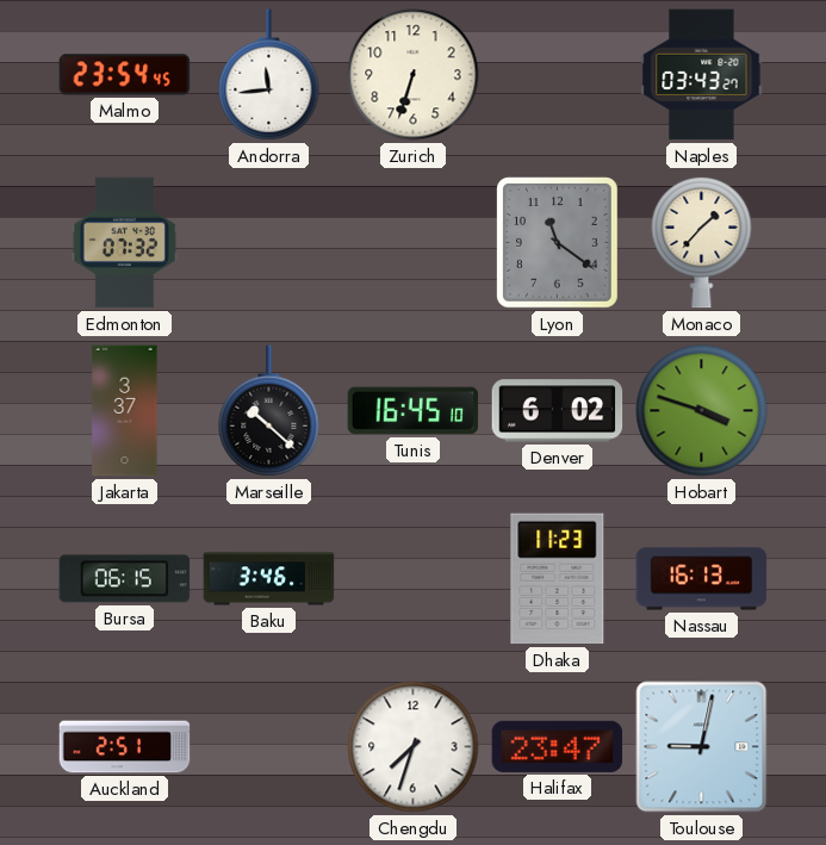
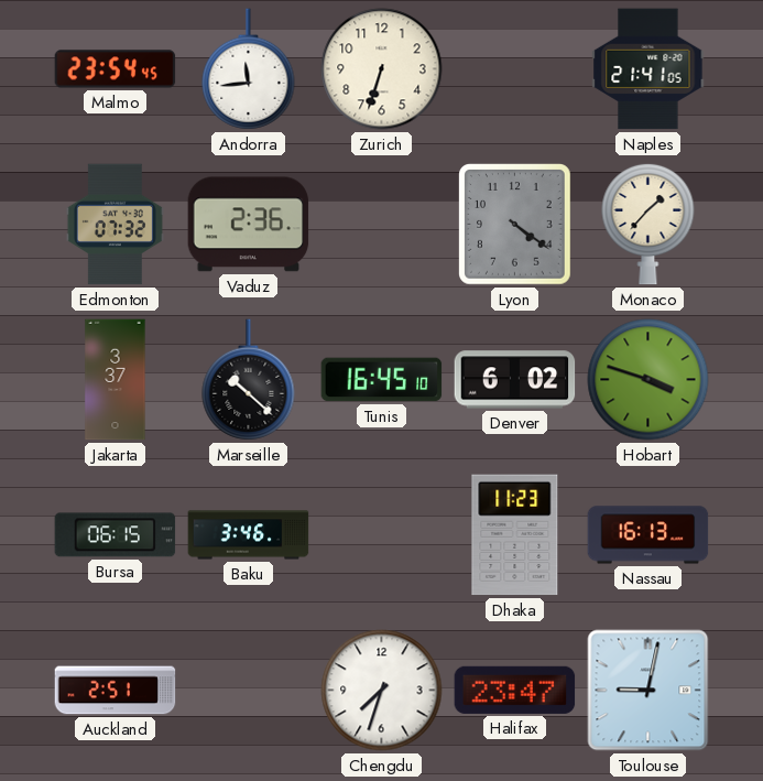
Naples: 03:43 -> 21:41 (648, 69)
Vaduz: none -> 2:36 (249, 225)
Lyon: 11:21 -> 4:21 (515, 225)
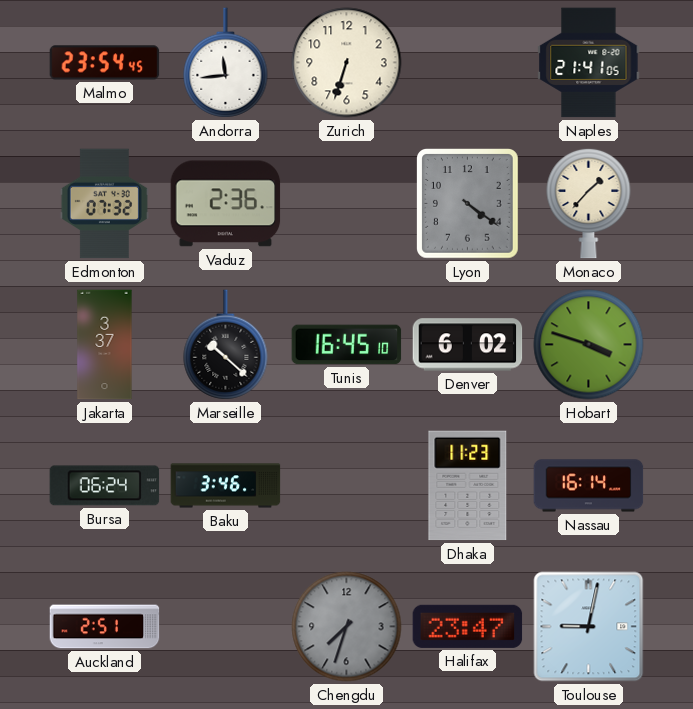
Bursa: 06:15 -> 06:24 (105, 486)
Nassau: 16:13 -> 16:14 (589, 486)
Chengdu dial: white -> grey (347, 627)
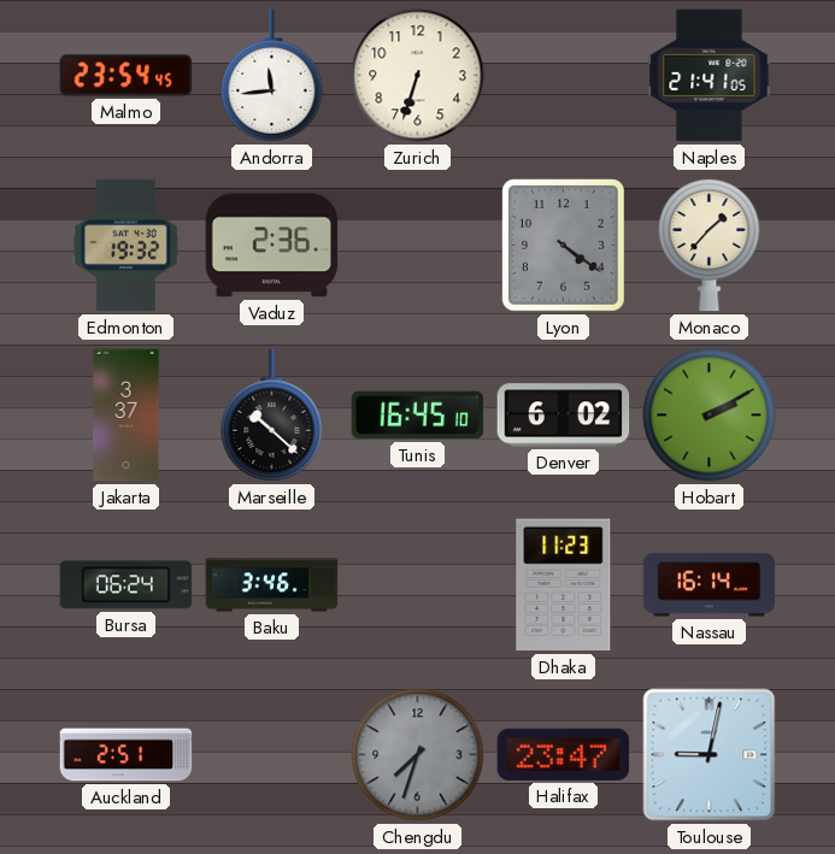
Edmonton: 07:32 -> 19:32 (125, 246)
Hobart: 3:48 -> 2:10 (710, 416)
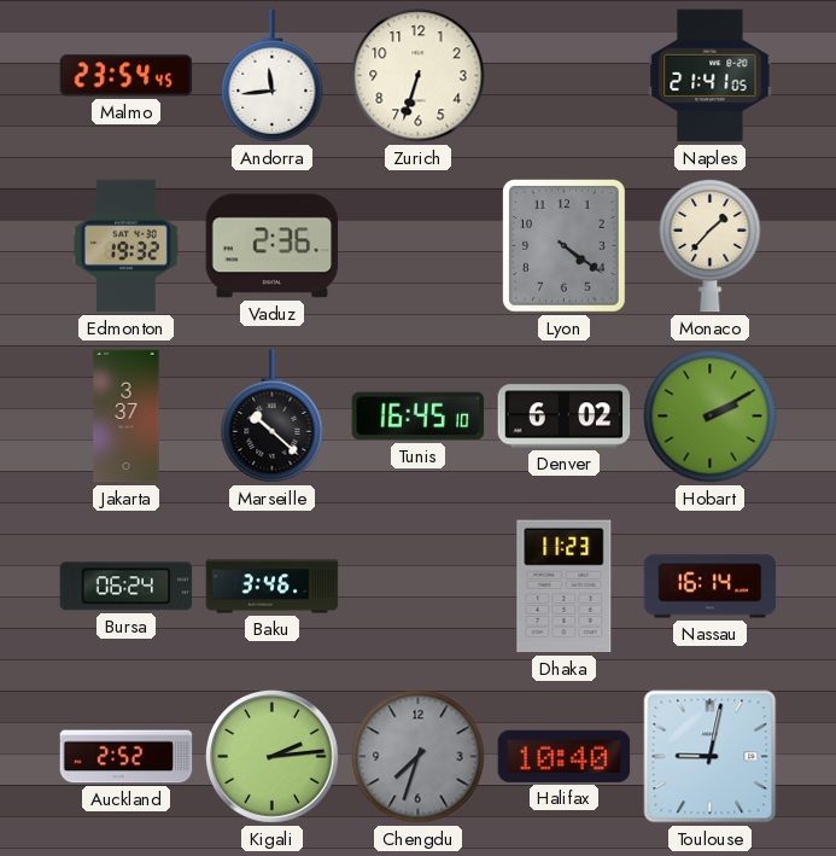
Auckland: 2:51 -> 2:52 (127, 757)
Kigali: none -> 2:14 (273, 757)
Halifax: 23:47 -> 10:40 (565, 756)
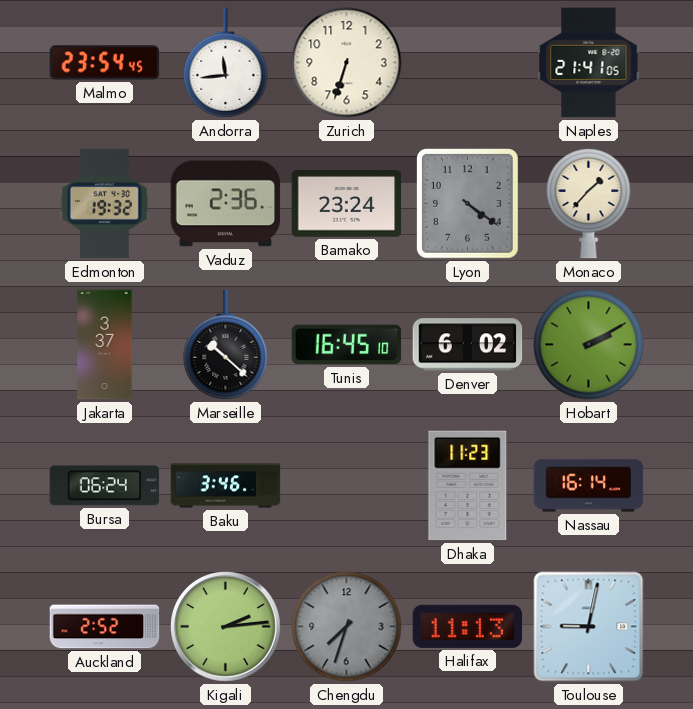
Bamako: none -> 23:24 (347, 204)
Halifax: 10:40 -> 11:13 (468, 626)
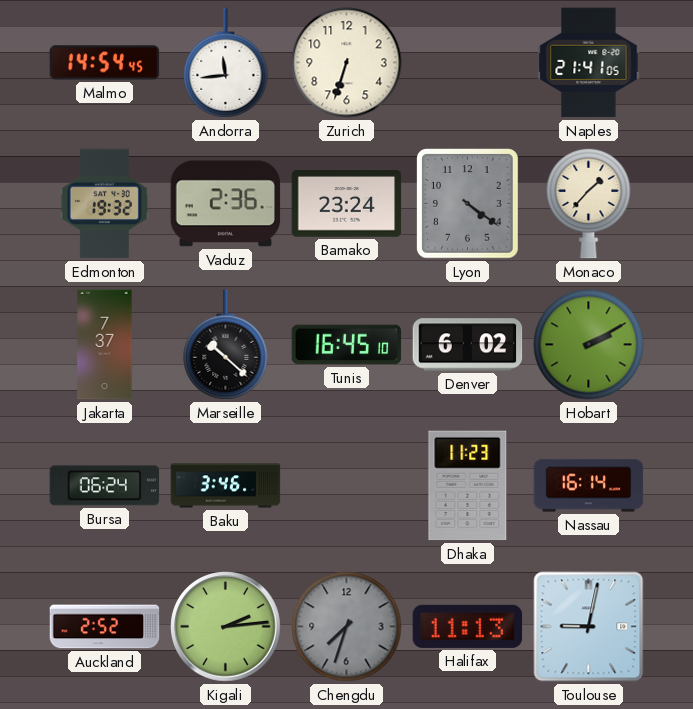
Malmo: 23:54 -> 14:54 (105, 63)
Jakarta: 3:37 -> 7:37 (105, 345)
